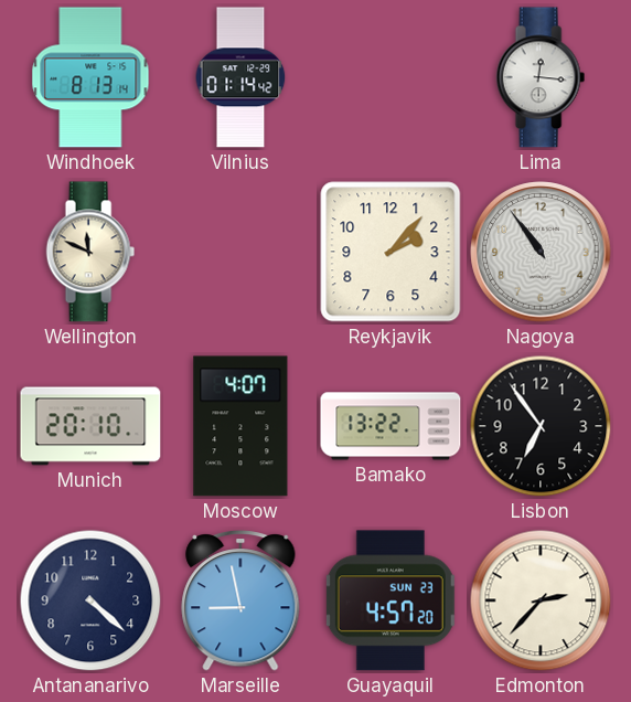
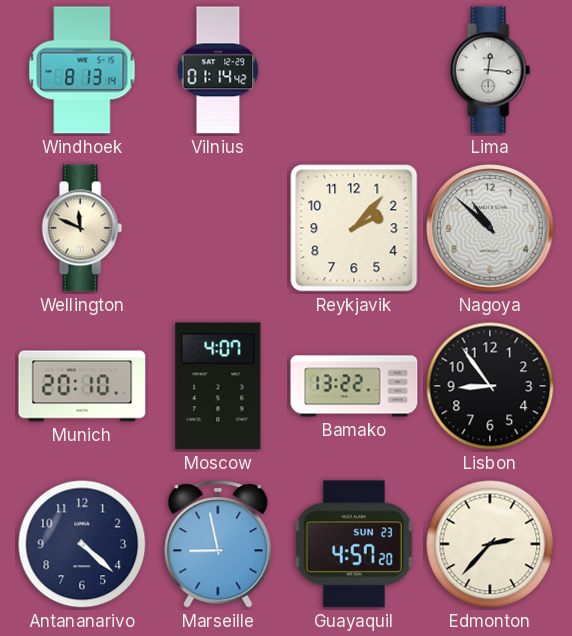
Nagoya: 10:54 -> 10:52 (490, 228)
Lisbon: 6:54 -> 8:54 (490, 386)
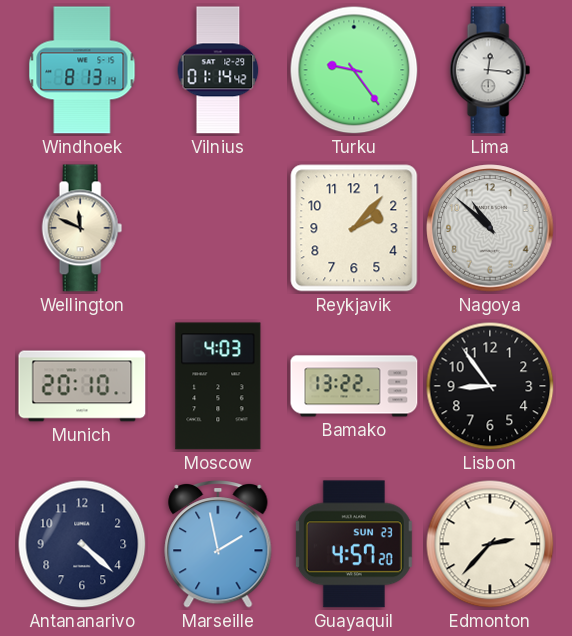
Turku: none -> 9:24 (354, 70)
Moscow: 4:07 -> 4:03 (218, 386)
Marseille: 8:58 -> 1:58 (218, 545)
